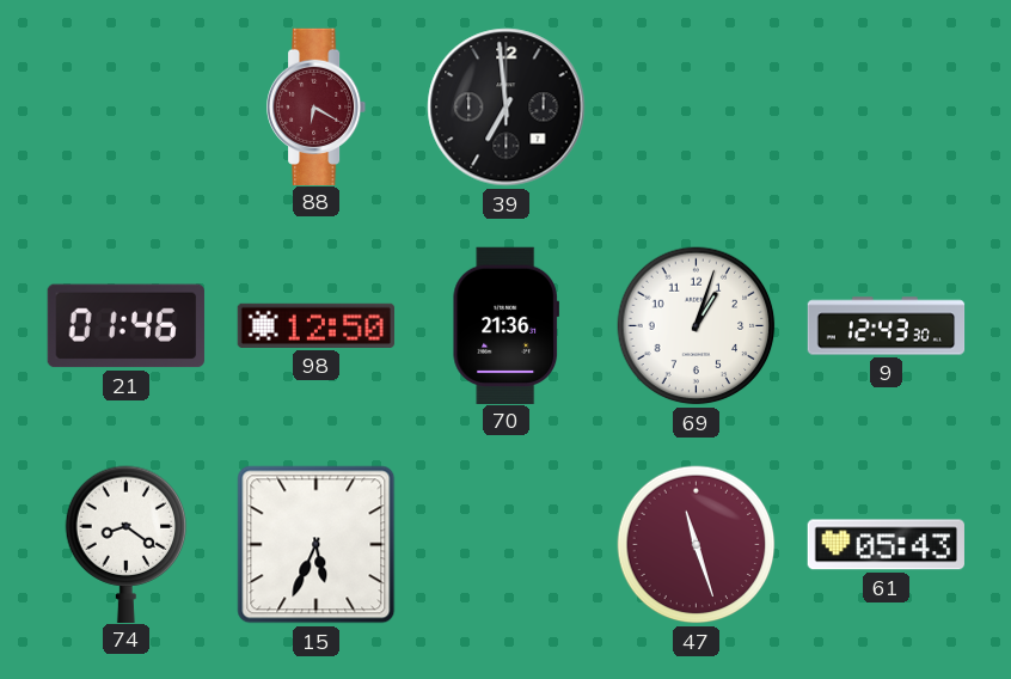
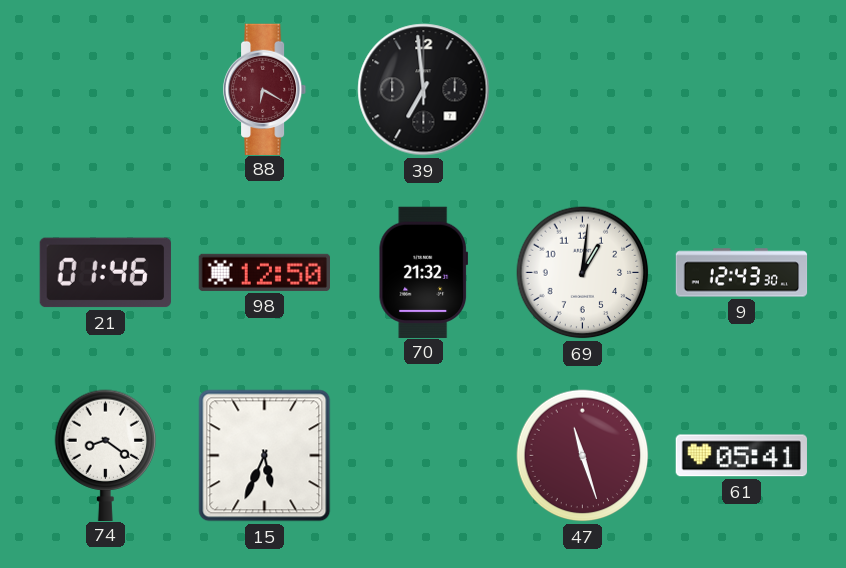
70: 21:36 -> 21:32 (423, 272)
69: 1:03 -> 1:01 (583, 273)
61: 05:43 -> 05:41 (741, 456)
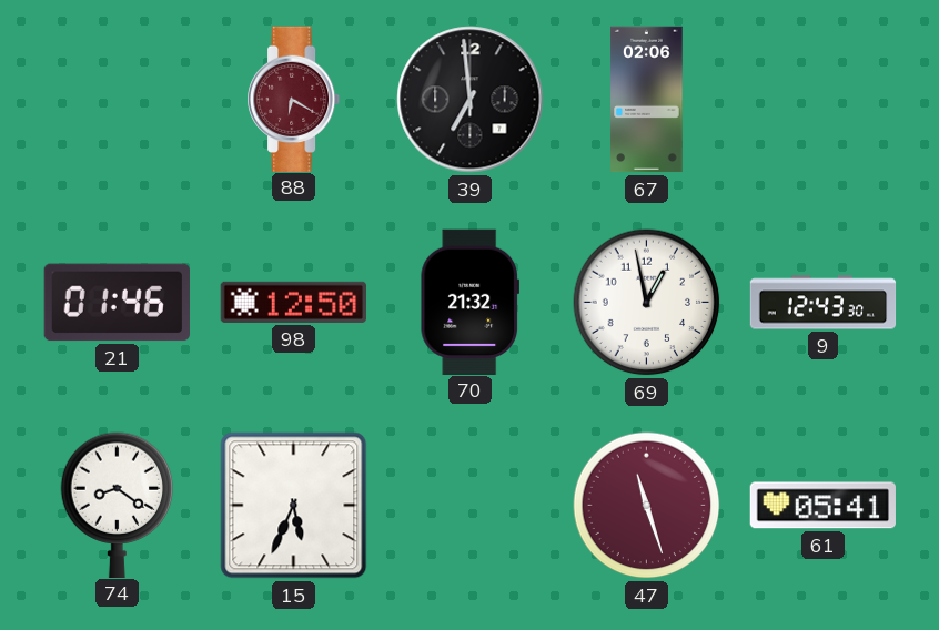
67: none -> 02:06 (647, 100)
69: 1:01 -> 12:58 (647, 303)
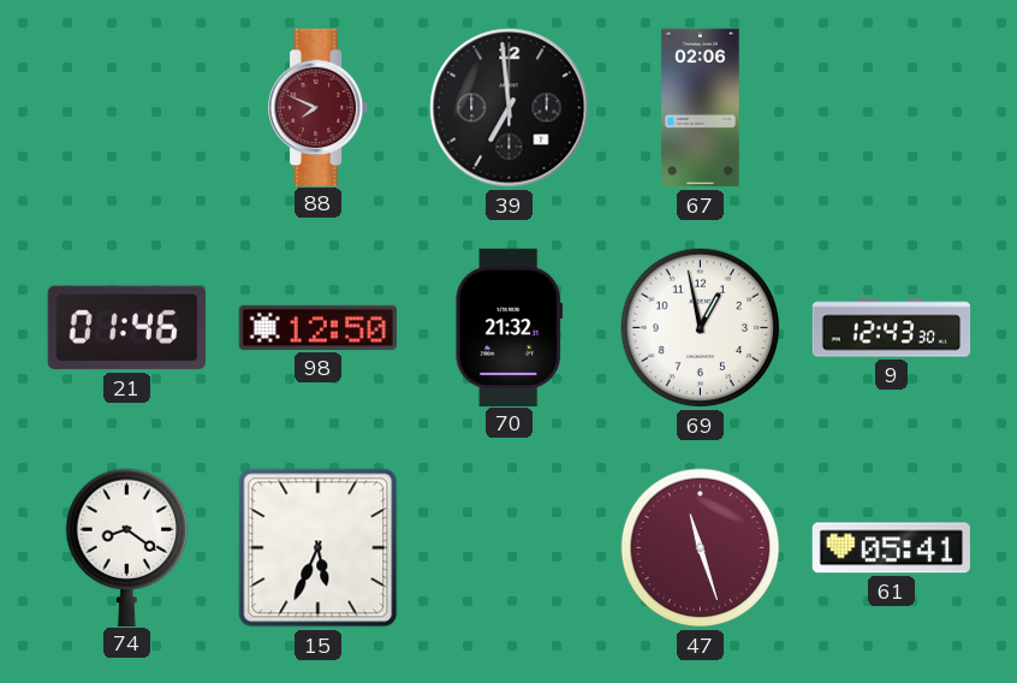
88: 6:20 -> 7:49 (320, 107)
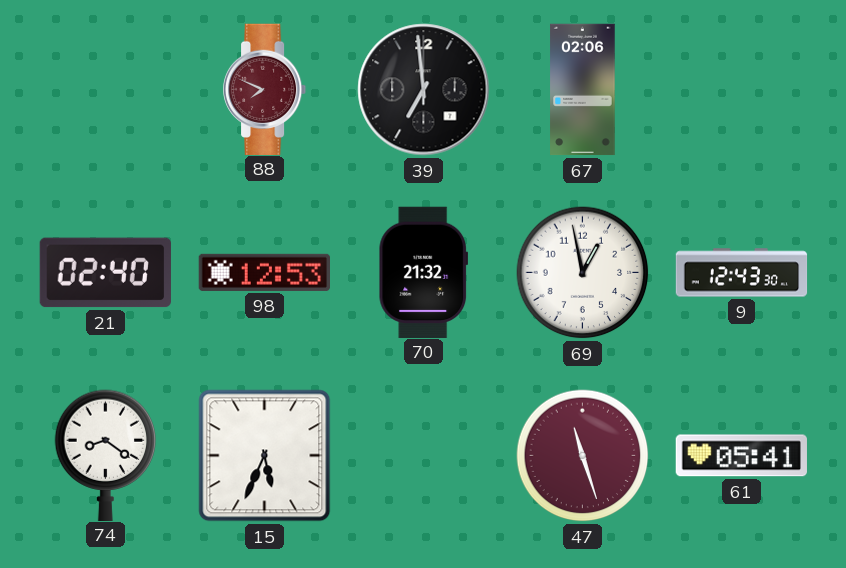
21: 01:46 -> 02:40 (105, 273)
98: 12:50 -> 12:53 (264, 272)
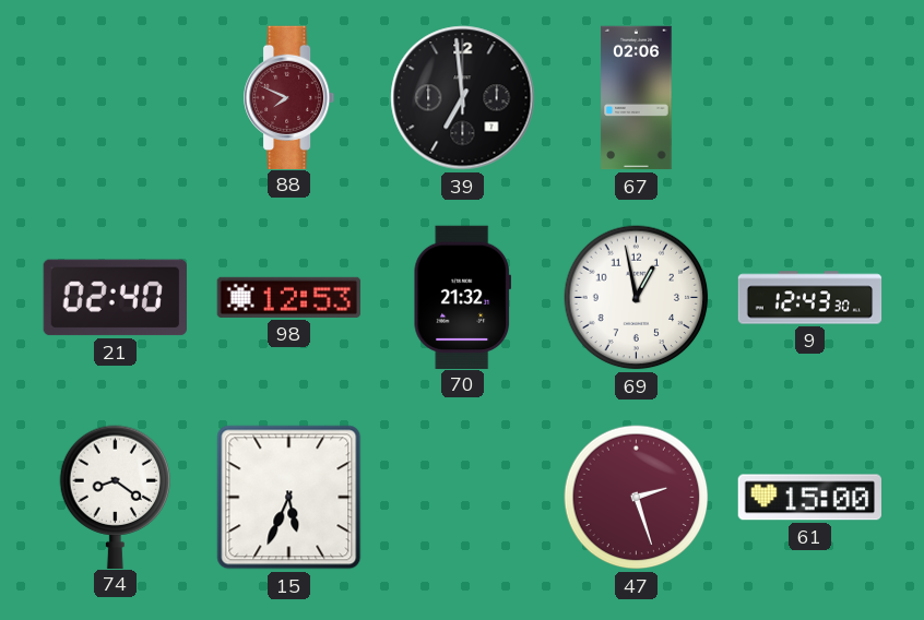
47: 11:27 -> 2:27 (637, 498)
61: 05:41 -> 15:00 (809, 498)
